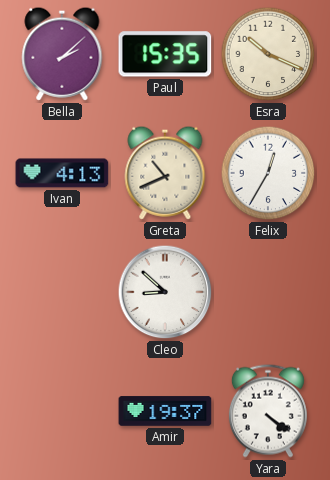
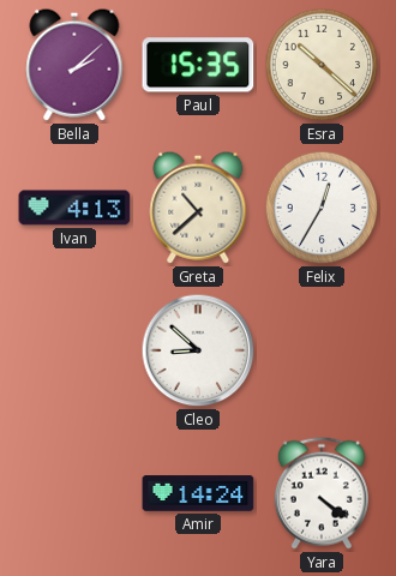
Esra: 10:19 -> 10:22 (322, 65)
Greta: 10:41 -> 10:38 (198, 208)
Amir: 19:37 -> 14:24 (198, 493)
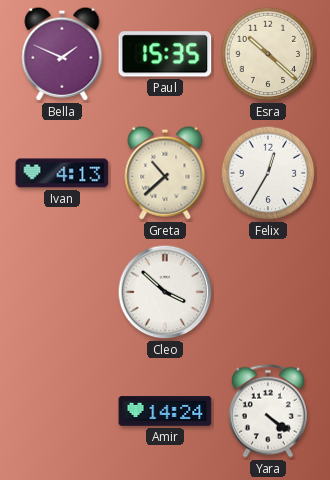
Bella: 2:08 -> 1:49 (62, 54)
Cleo: 8:52 -> 3:52 (165, 292)
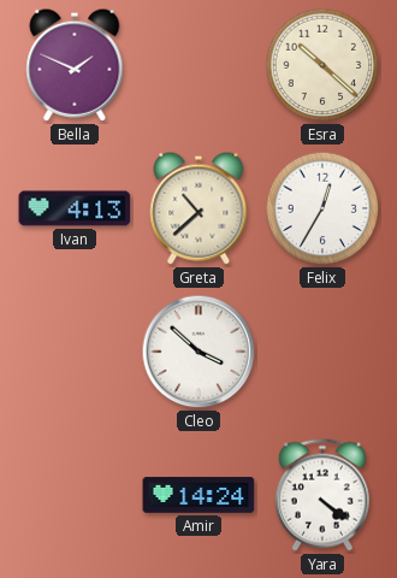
Paul: 15:35 -> none (165, 54)
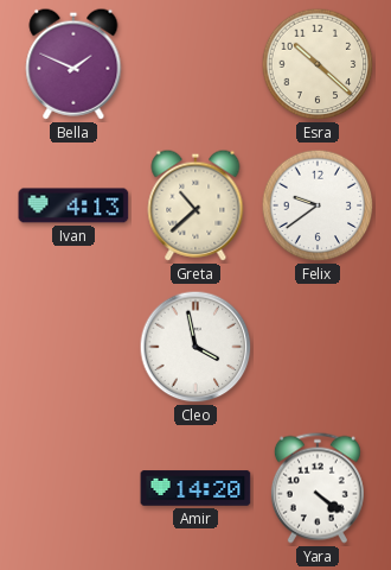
Felix: 12:35 -> 9:39 (318, 205)
Cleo: 3:52 -> 3:58 (195, 347)
Amir: 14:24 -> 14:20 (195, 488)
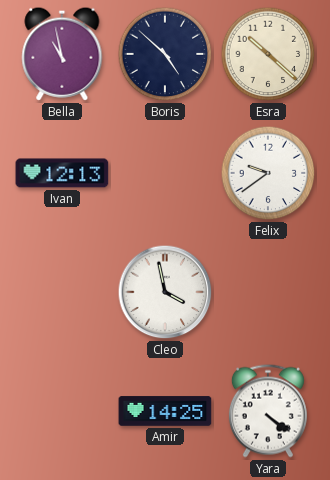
Bella: 1:49 -> 10:58 (62, 54)
Boris: none -> 4:52 (165, 54)
Ivan: 4:13 -> 12:13 (62, 173)
Greta: 10:38 -> none (195, 205)
Amir: 14:20 -> 14:25 (165, 411)
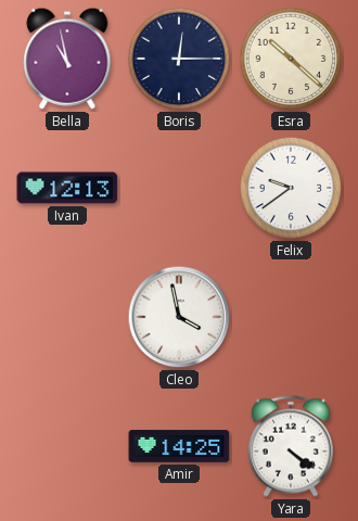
Boris: 4:52 -> 12:15 (179, 59)
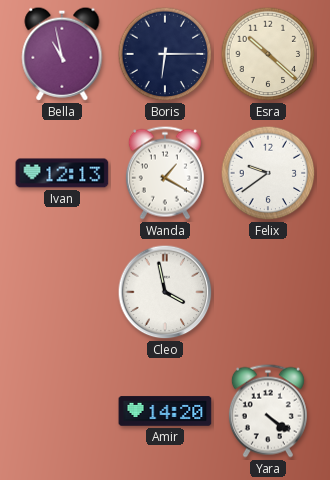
Boris: 12:15 -> 6:15 (165, 54)
Wanda: none -> 1:20 (165, 173)
Amir: 14:25 -> 14:20 (165, 411)
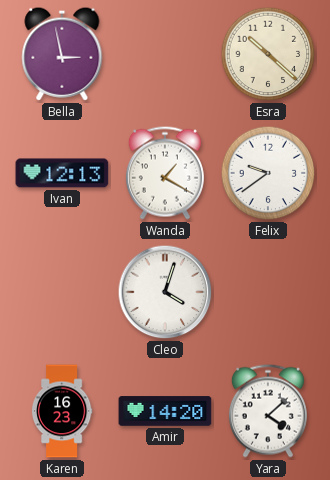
Bella: 10:58 -> 2:58 (62, 54)
Boris: 6:15 -> none (165, 54)
Cleo: 3:58 -> 4:03 (165, 292)
Karen: none -> 16:23 (62, 411)
Yara: 4:21 -> 4:08 (268, 411)
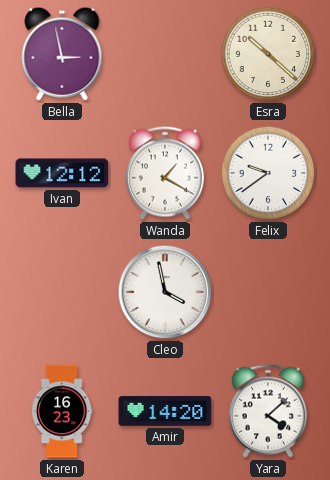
Ivan: 12:13 -> 12:12 (62, 173)
Cleo: 4:03 -> 3:58 (165, 292)
